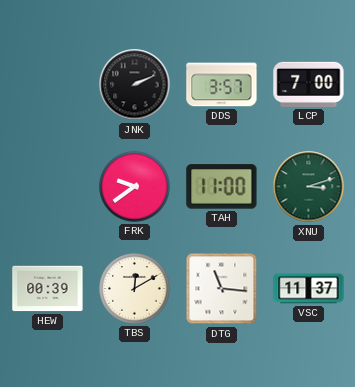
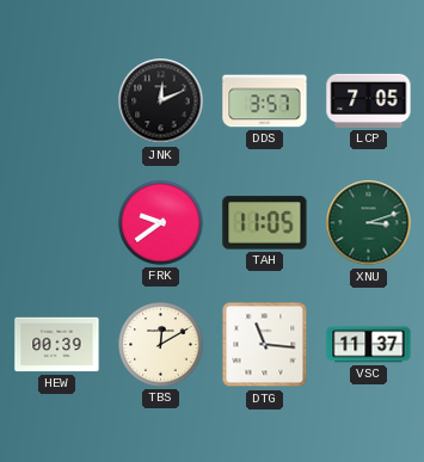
JNK: 2:11 -> 12:11 (161, 101)
LCP: 7:00 -> 7:05 (369, 100)
TAH: 11:00 -> 11:05 (265, 223)
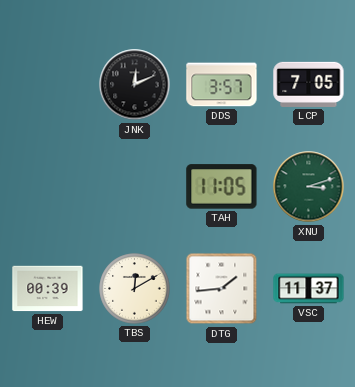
FRK: 9:39 -> none (161, 223)
DTG: 11:16 -> 1:44 (222, 289)
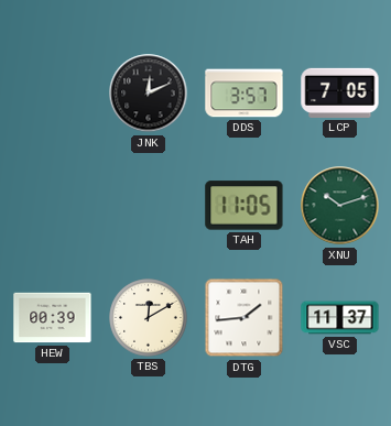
XNU: 3:12 -> 10:12 (340, 206)
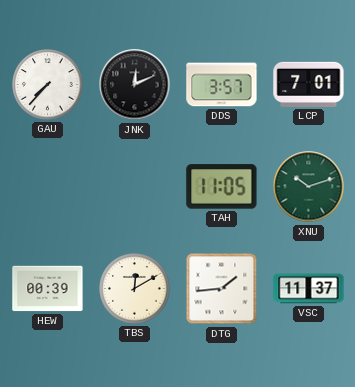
GAU: none -> 7:37 (48, 85)
LCP: 7:05 -> 7:01 (309, 84)
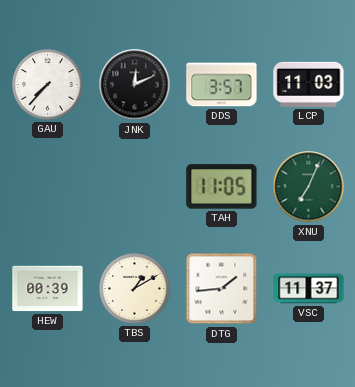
LCP: 7:01 -> 11:03 (309, 84)
XNU: 10:12 -> 7:04 (309, 187)
TBS: 12:10 -> 1:10 (135, 289)
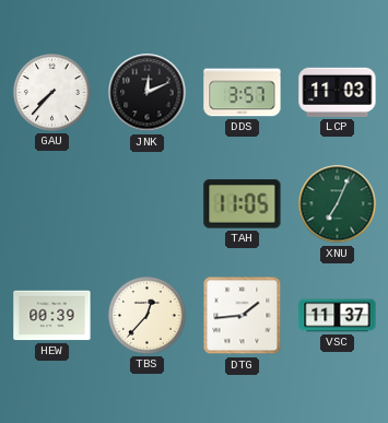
TBS: 1:10 -> 12:37 (148, 316)
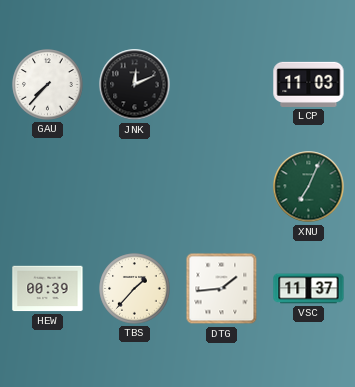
DDS: 3:57 -> none (243, 93)
TAH: 11:05 -> none (243, 204)
TBS: 12:37 -> 1:37 (135, 289)
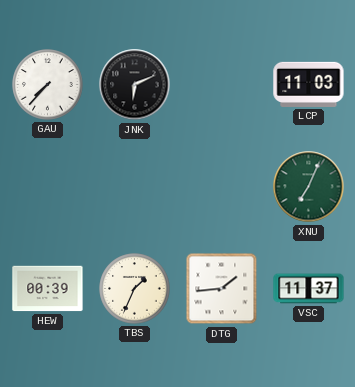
JNK: 12:11 -> 6:11 (135, 85)
TBS: 1:37 -> 1:34 (135, 289)
